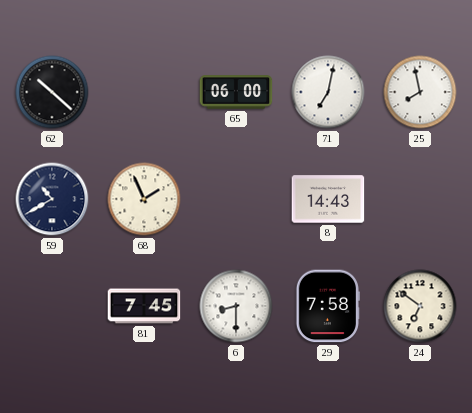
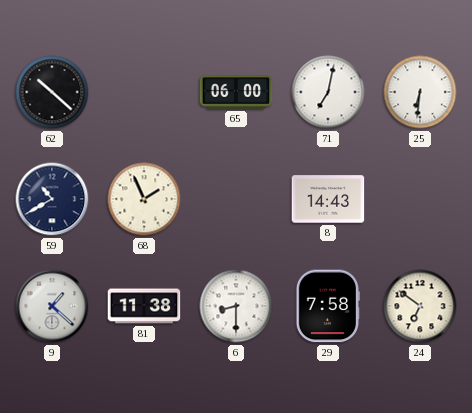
25: 7:58 -> 6:31 (420, 92)
9: none -> 1:22 (52, 306)
81: 7:45 -> 11:38 (144, 306)
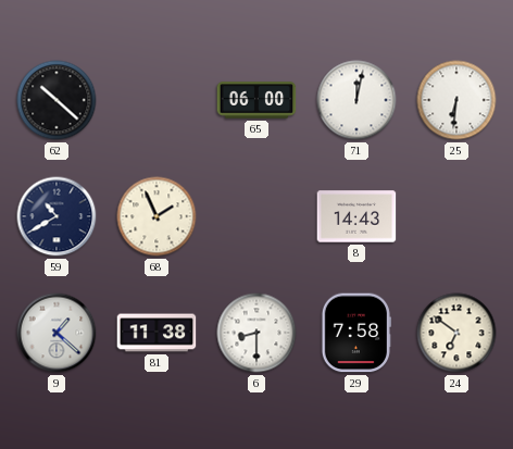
71: 7:02 -> 12:02 (356, 100)
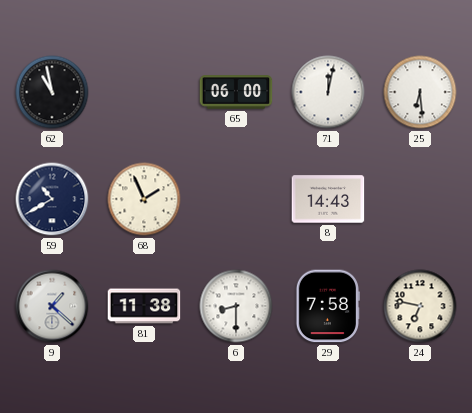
62: 10:22 -> 10:58 (52, 92)
25: 6:31 -> 6:29 (420, 92)
24: 6:51 -> 6:47 (420, 306)
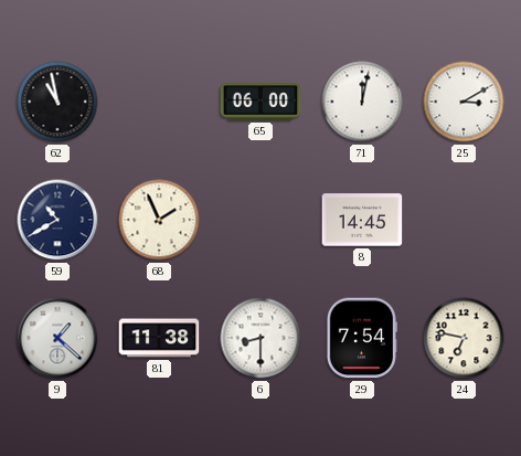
25: 6:29 -> 3:10 (464, 102)
8: 14:43 -> 14:45 (362, 220)
29: 7:58 -> 7:54 (362, 338)
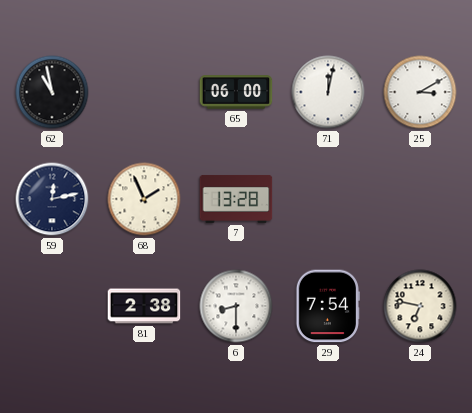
59: 10:40 -> 12:13 (52, 199)
7: none -> 13:28 (236, 199)
8: 14:45 -> none (362, 220)
9: 1:22 -> none (57, 338)
81: 11:38 -> 2:38 (144, 306)
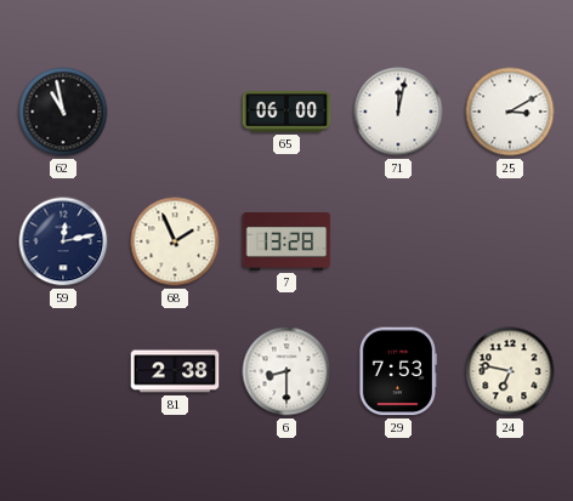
29: 7:54 -> 7:53 (398, 371)
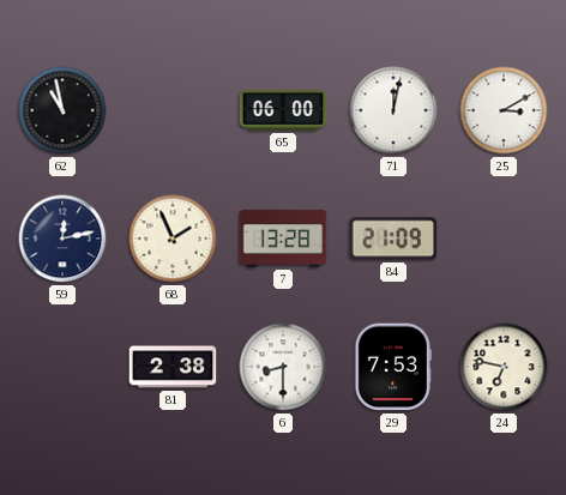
84: none -> 21:09 (393, 239)
